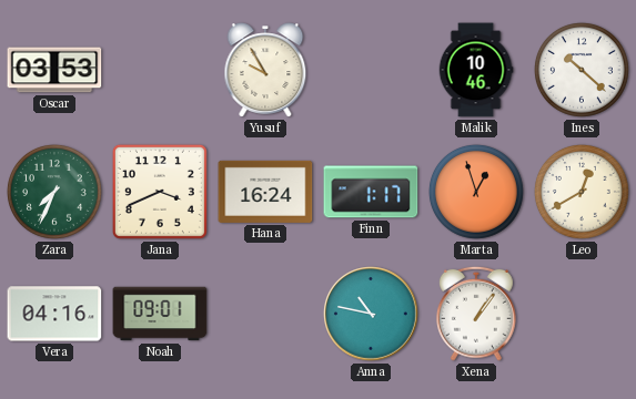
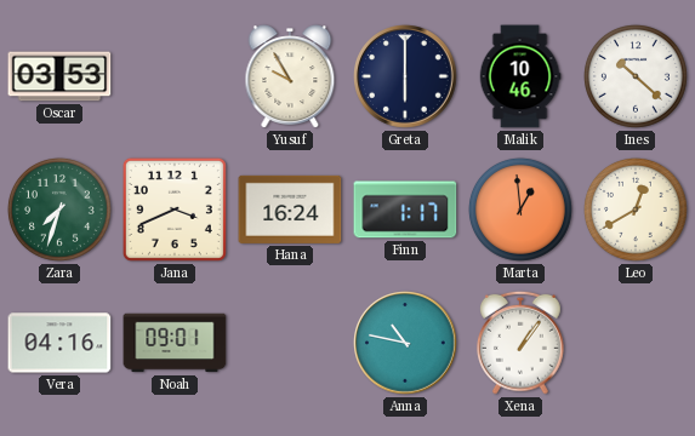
Greta: none -> 6:00 (405, 76)
Zara: 7:34 -> 7:33 (59, 210)
Marta: 12:57 -> 12:59 (520, 210)
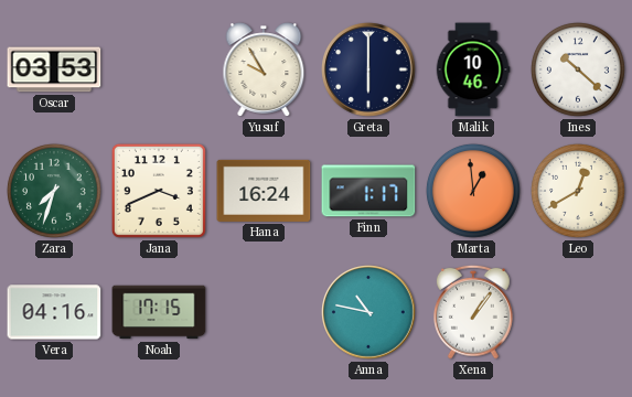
Noah: 09:01 -> 17:15 (159, 312)
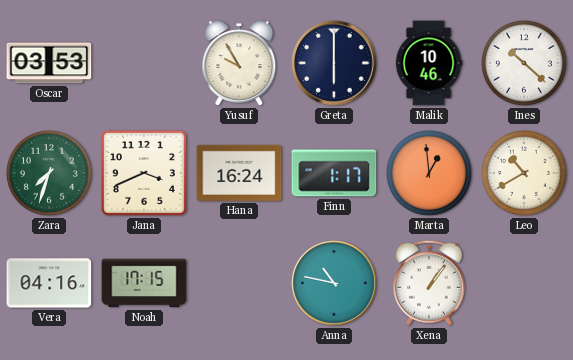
Leo: 12:40 -> 10:40 (524, 173)
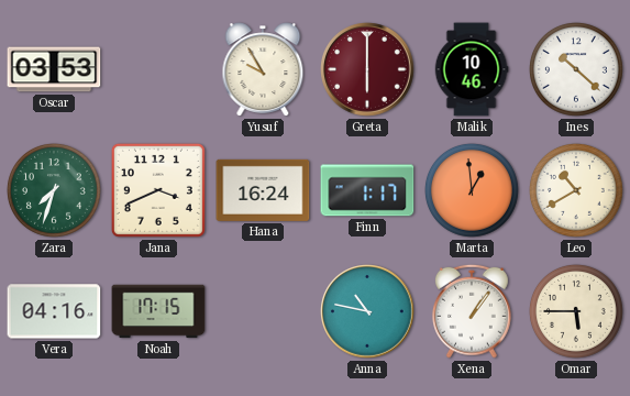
Greta dial: navy -> burgundy (367, 69)
Omar: none -> 5:45 (576, 311)
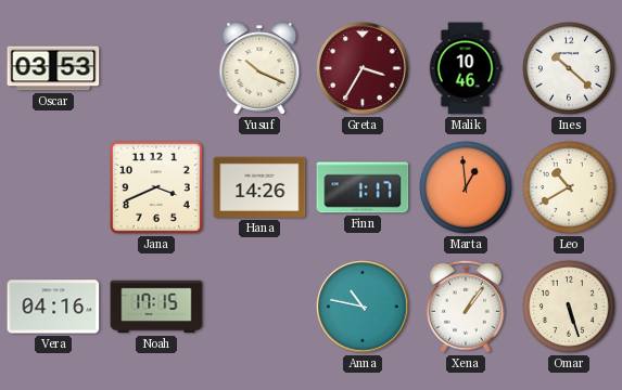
Yusuf: 9:55 -> 10:19 (259, 68)
Greta: 6:00 -> 3:35 (363, 68)
Zara: 7:33 -> none (54, 190)
Hana: 16:24 -> 14:26 (259, 187)
Omar: 5:45 -> 5:27 (569, 307)
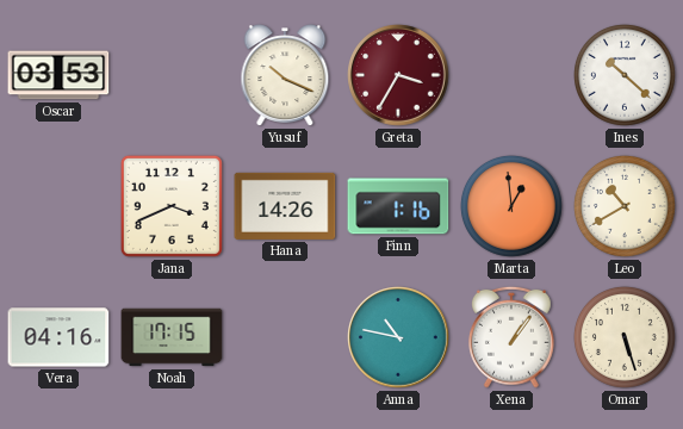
Malik: 10:46 -> none (466, 68)
Finn: 1:17 -> 1:16 (398, 206)
